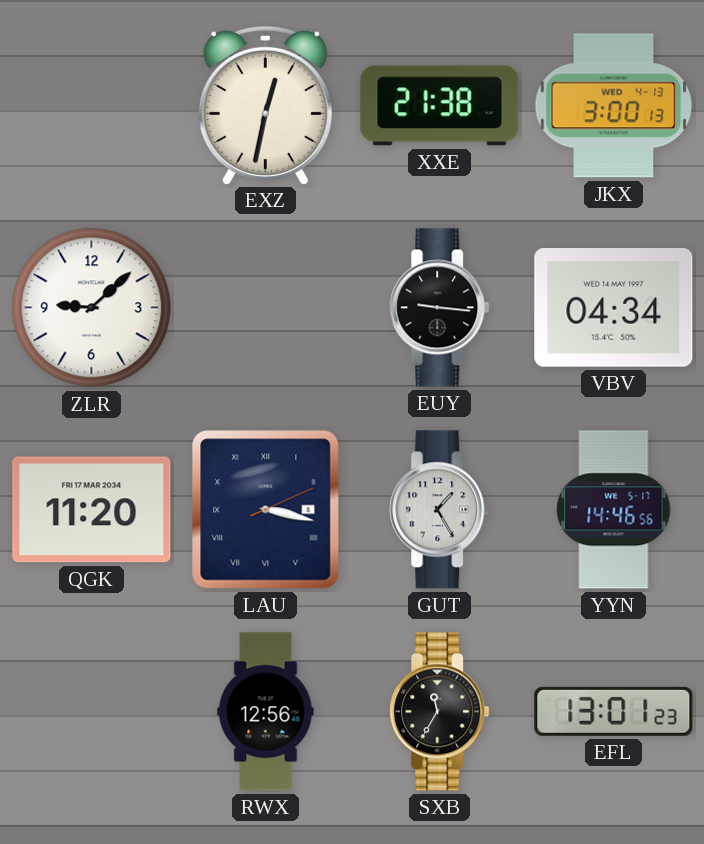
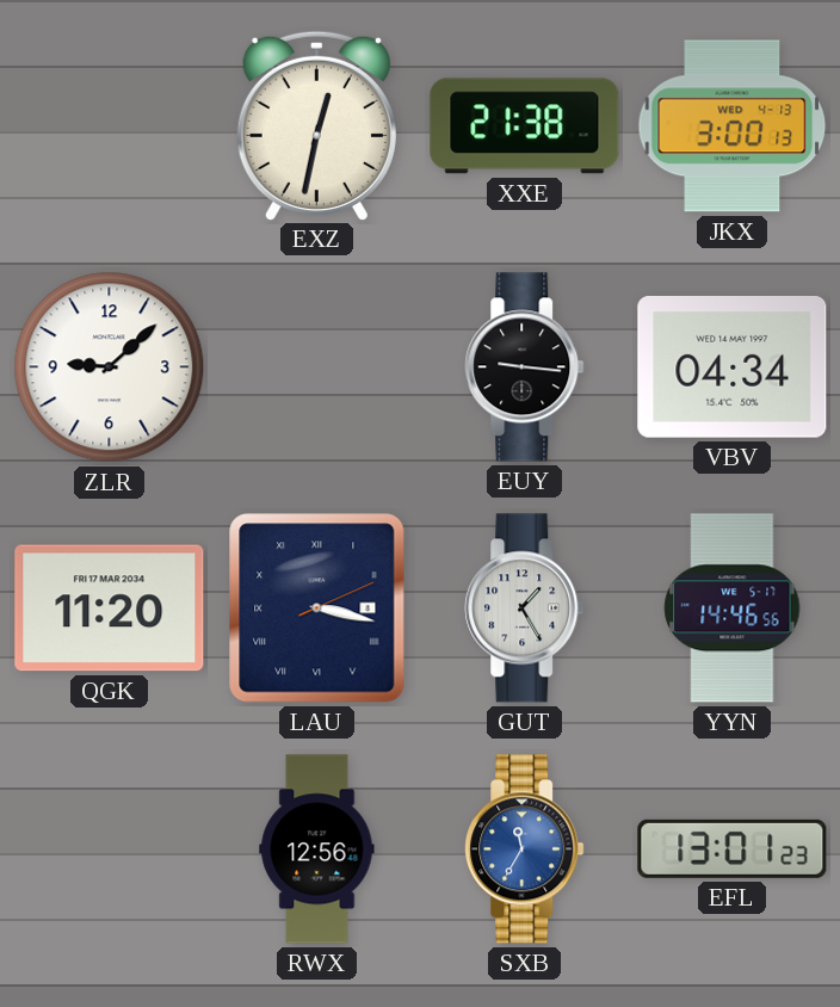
SXB dial: black -> blue (525, 850)
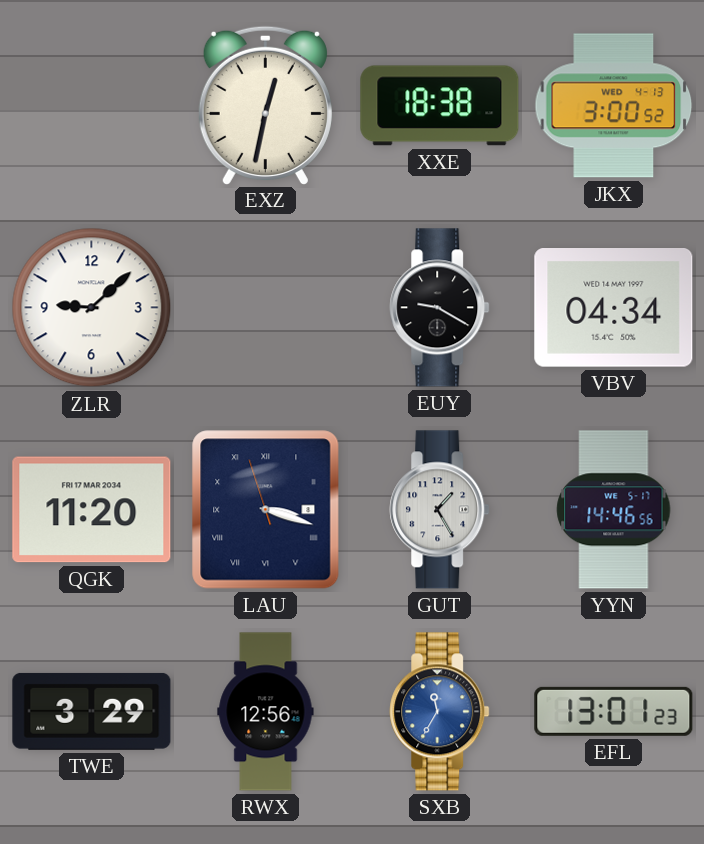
XXE: 21:38 -> 18:38 (440, 106)
JKX: 3:00:13 -> 3:00:52 (614, 106)
EUY: 9:16 -> 9:20 (440, 308)
LAU: 3:17:11 -> 3:17:57 (266, 510)
TWE: none -> 3:29 (92, 711)
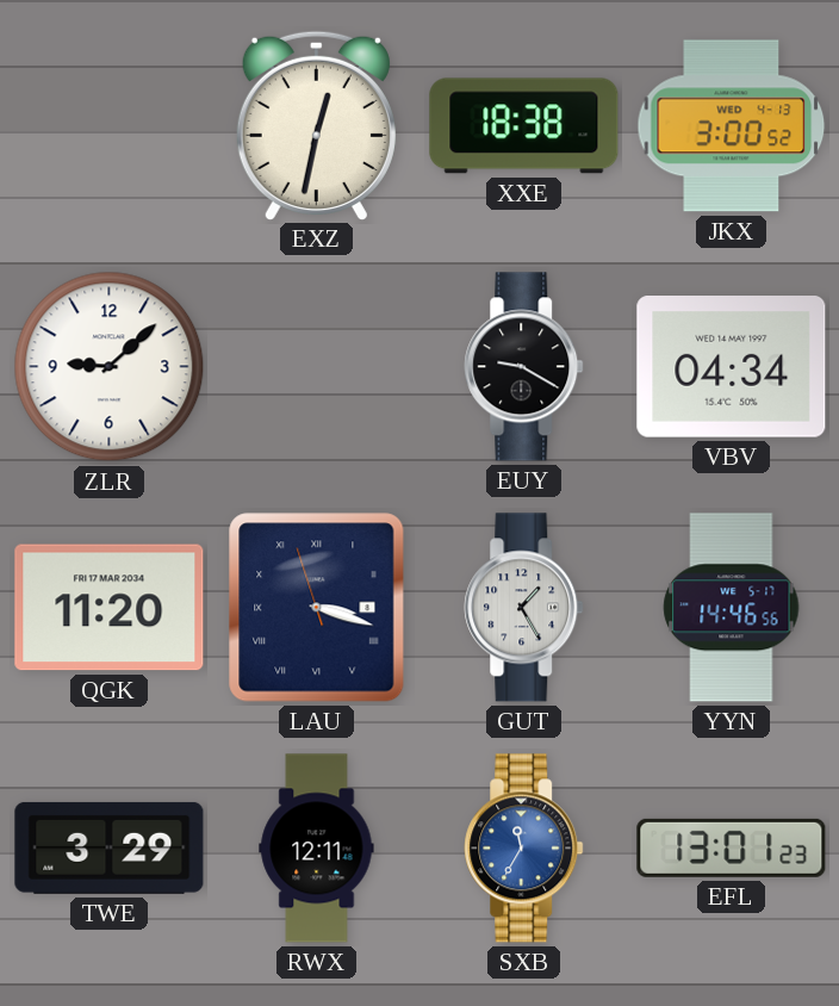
RWX: 12:56 -> 12:11 (317, 849)
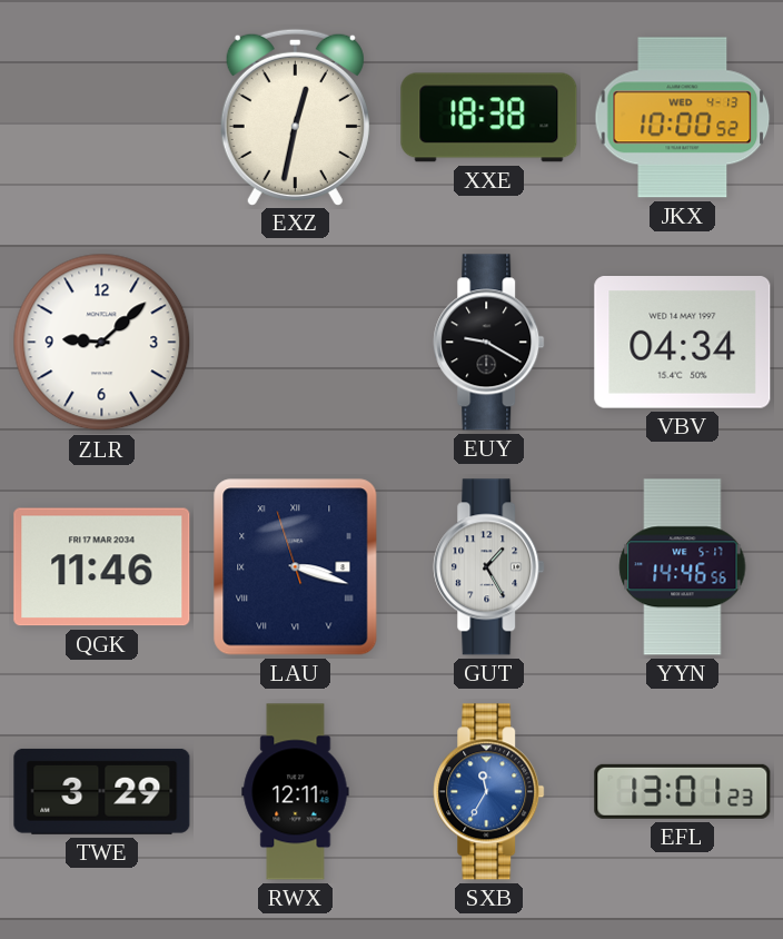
JKX: 3:00 -> 10:00 (683, 118)
QGK: 11:20 -> 11:46 (102, 567)
